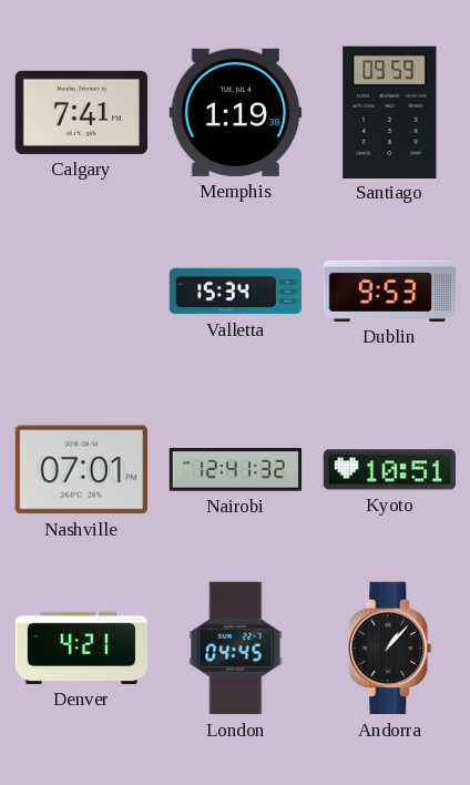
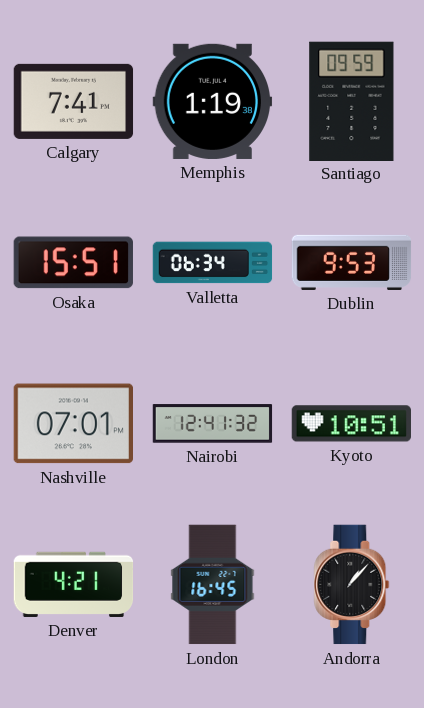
Osaka: none -> 15:51 (73, 263)
Valletta: 15:34 -> 06:34 (213, 263)
London: 04:45 -> 16:45 (213, 585)
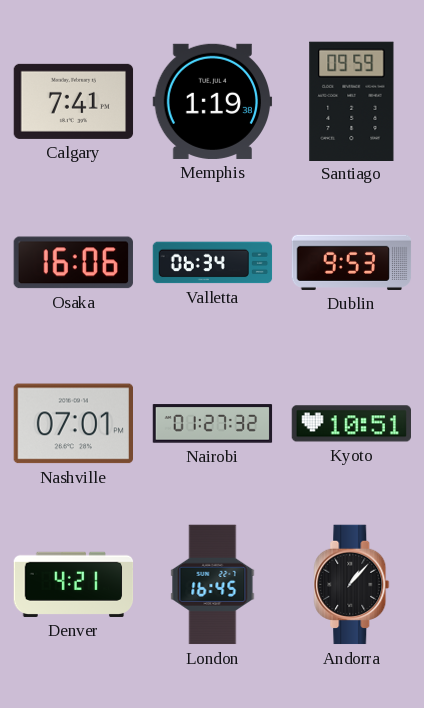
Osaka: 15:51 -> 16:06 (73, 263)
Nairobi: 12:41 -> 01:27 (213, 424)
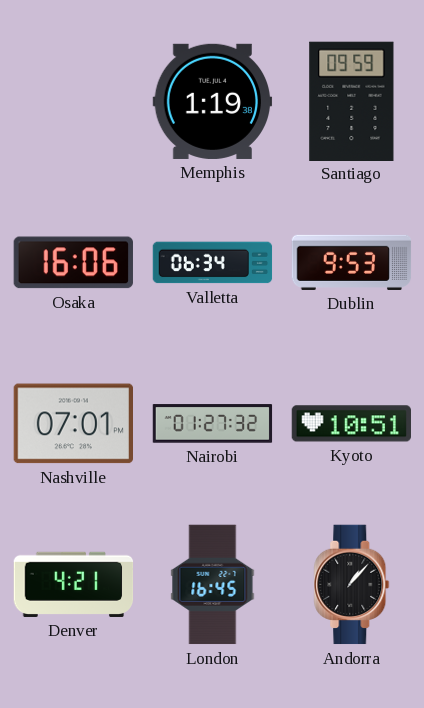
Calgary: 7:41 -> none (74, 101)
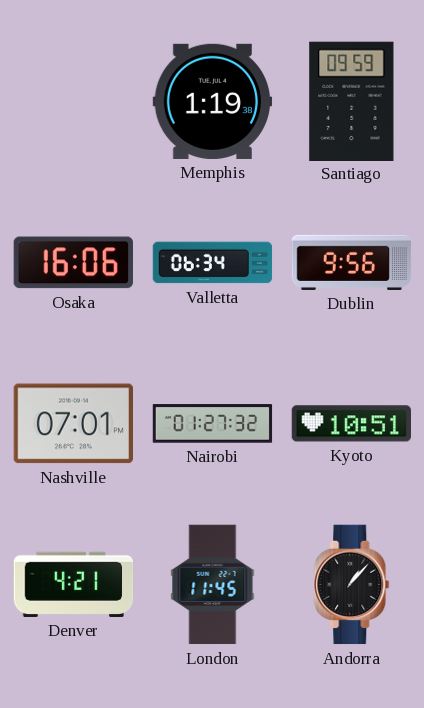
Dublin: 9:53 -> 9:56 (352, 262)
London: 16:45 -> 11:45 (213, 585)
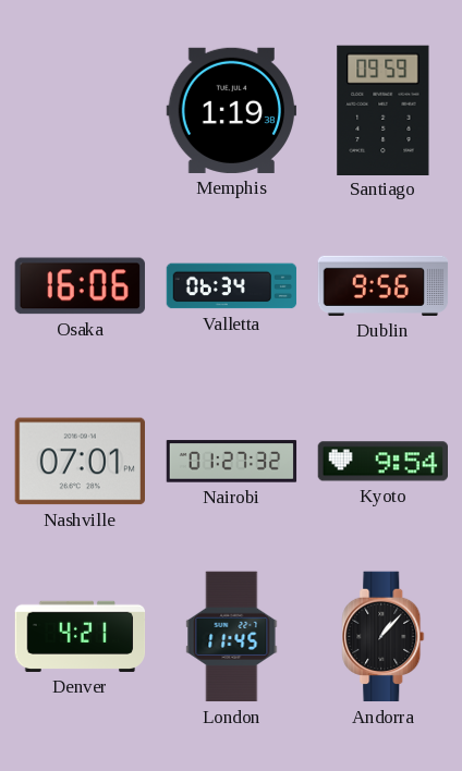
Kyoto: 10:51 -> 9:54 (384, 462)
